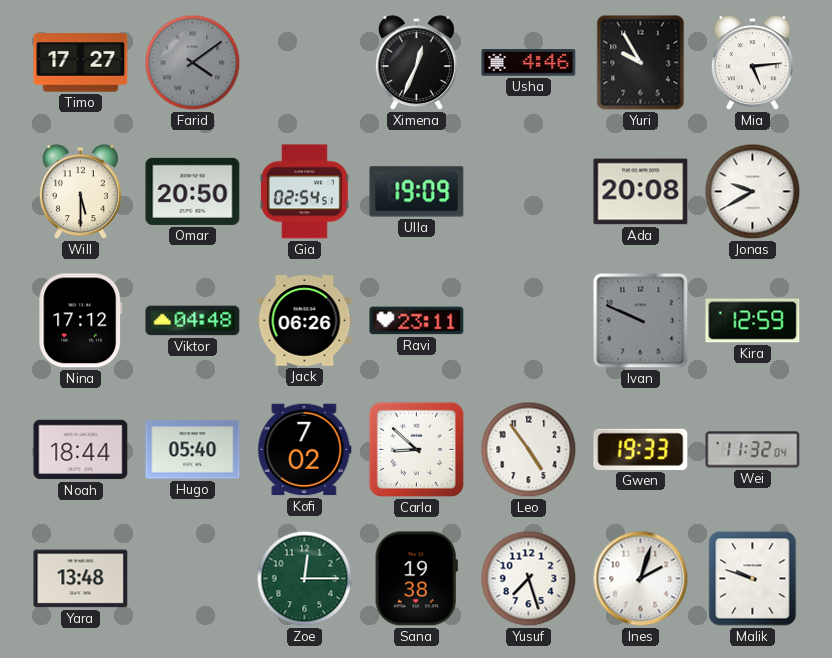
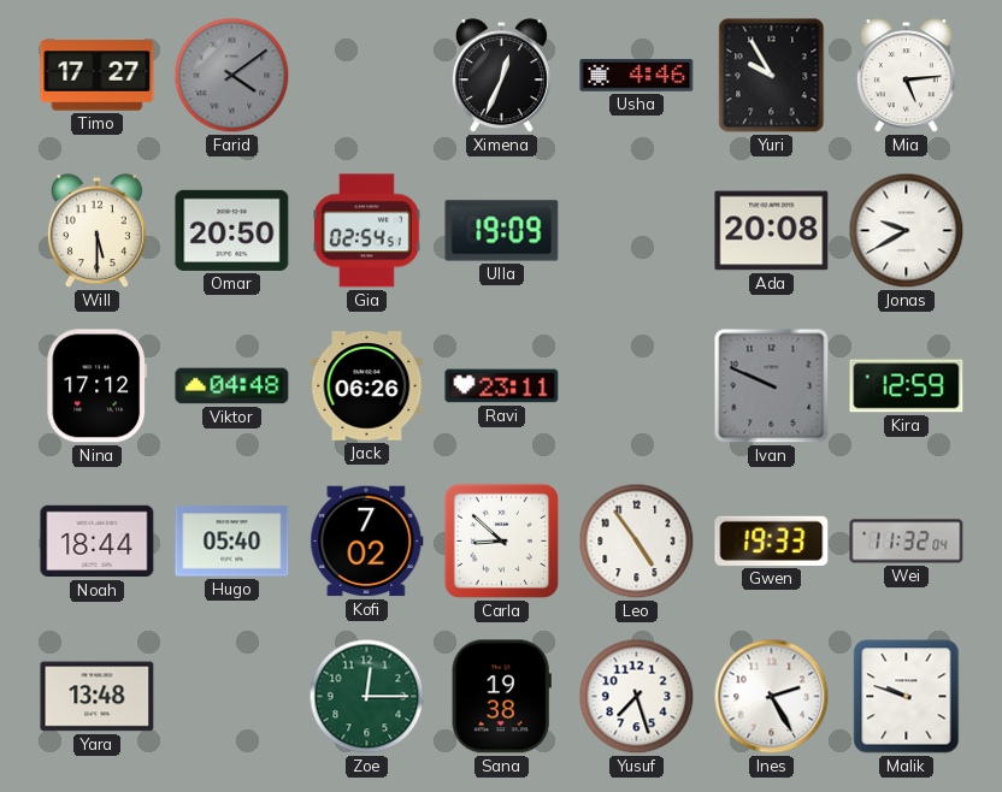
Ines: 2:03 -> 2:25 (772, 697)
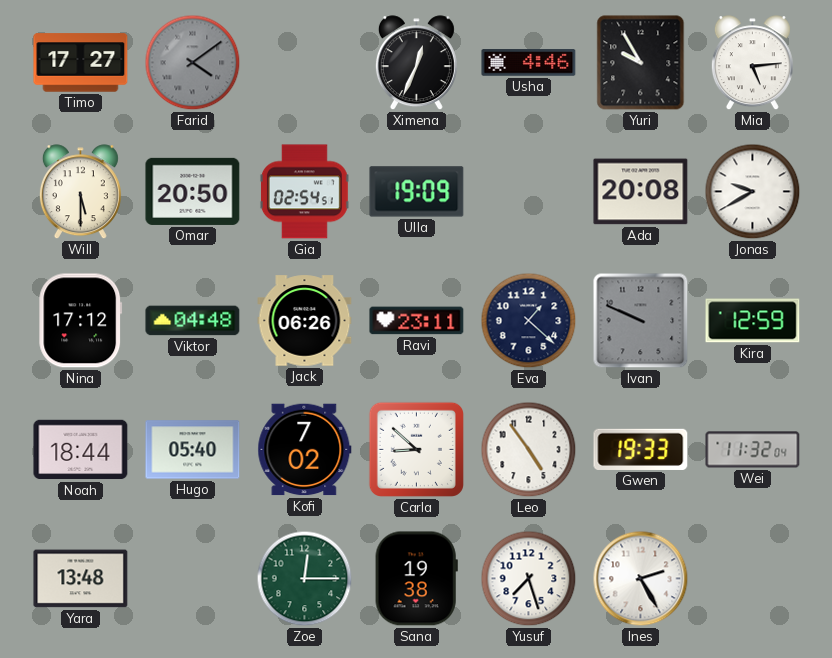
Eva: none -> 1:22 (529, 321)
Malik: 9:48 -> none (907, 697)
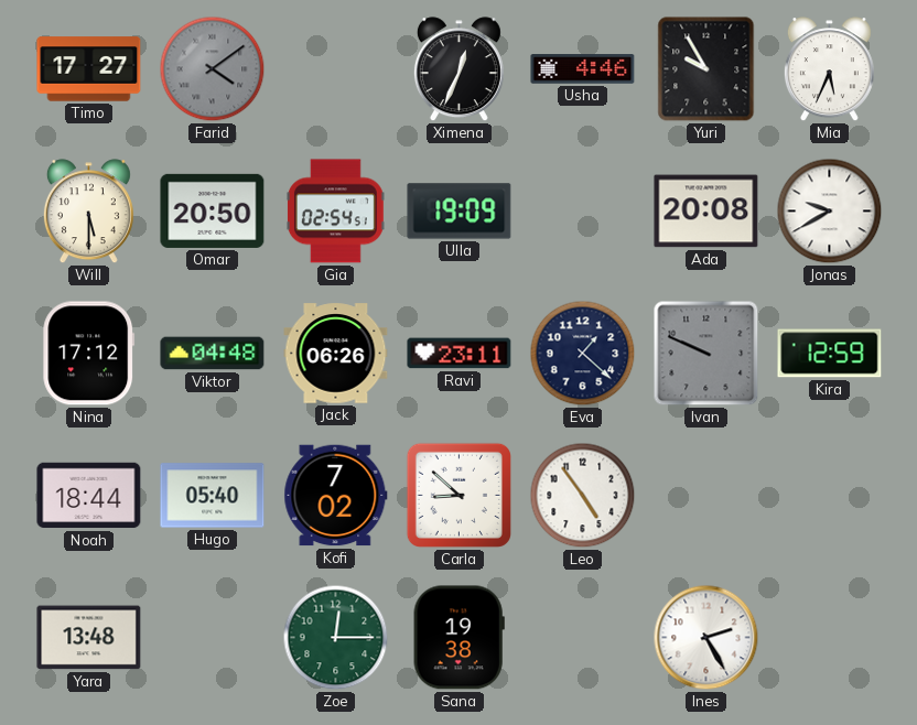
Mia: 5:14 -> 5:34 (829, 69)
Gwen: 19:33 -> none (641, 449)
Wei: 11:32 -> none (753, 450)
Yusuf: 7:27 -> none (529, 579)
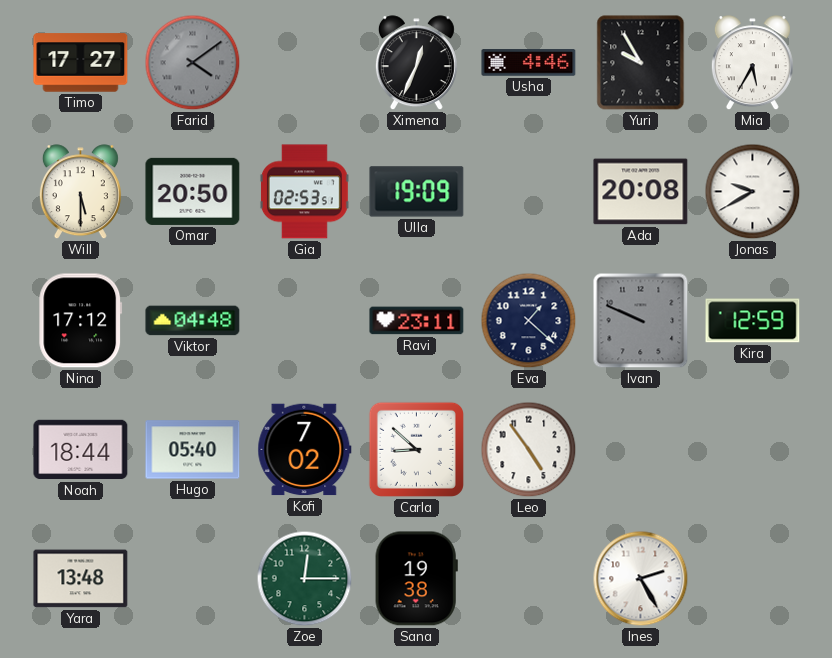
Mia: 5:34 -> 5:35 (752, 63)
Gia: 02:54 -> 02:53 (304, 192)
Jack: 06:26 -> none (336, 354)
